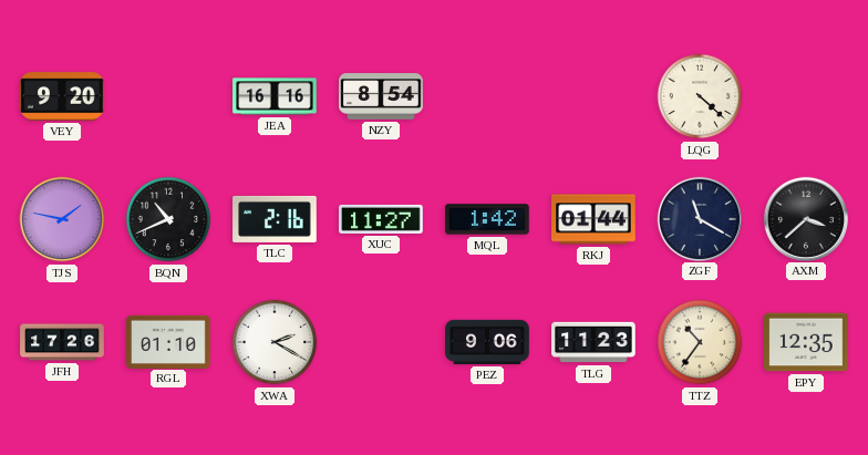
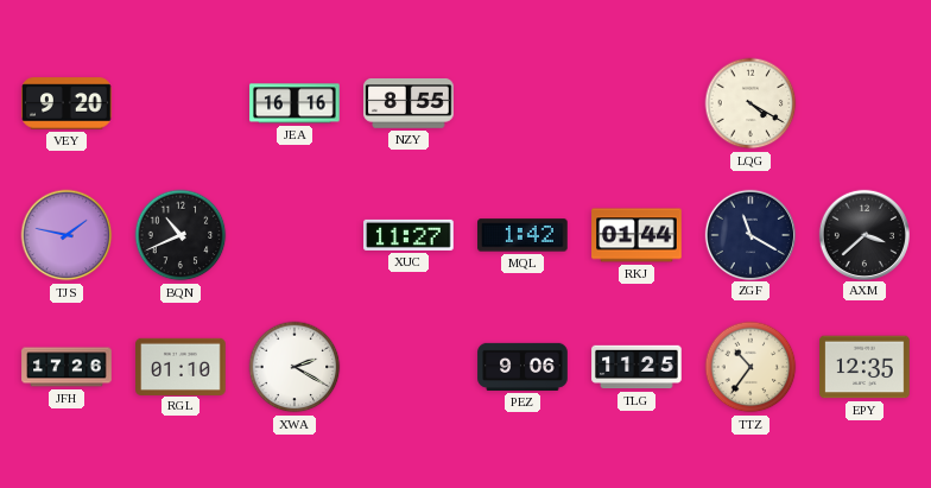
NZY: 8:54 -> 8:55 (408, 104)
LQG: 4:22 -> 4:20 (750, 103)
TLC: 2:16 -> none (275, 219)
TLG: 11:23 -> 11:25 (636, 367)
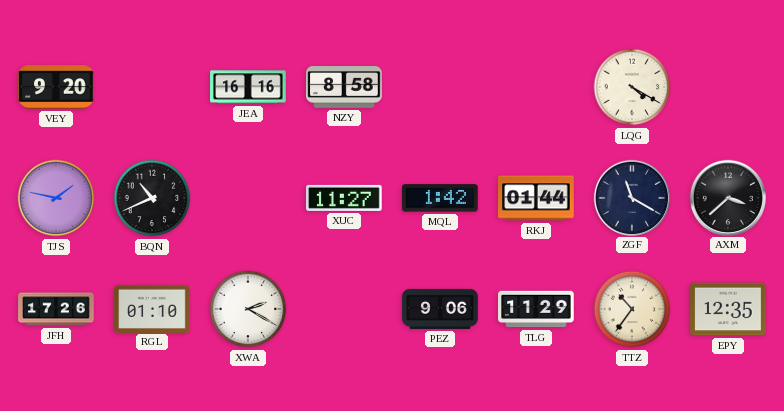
NZY: 8:55 -> 8:58 (344, 88)
TLG: 11:25 -> 11:29 (536, 309)
